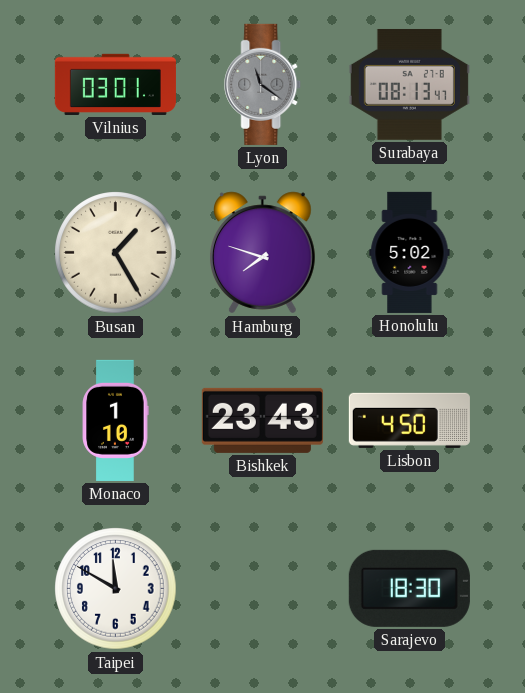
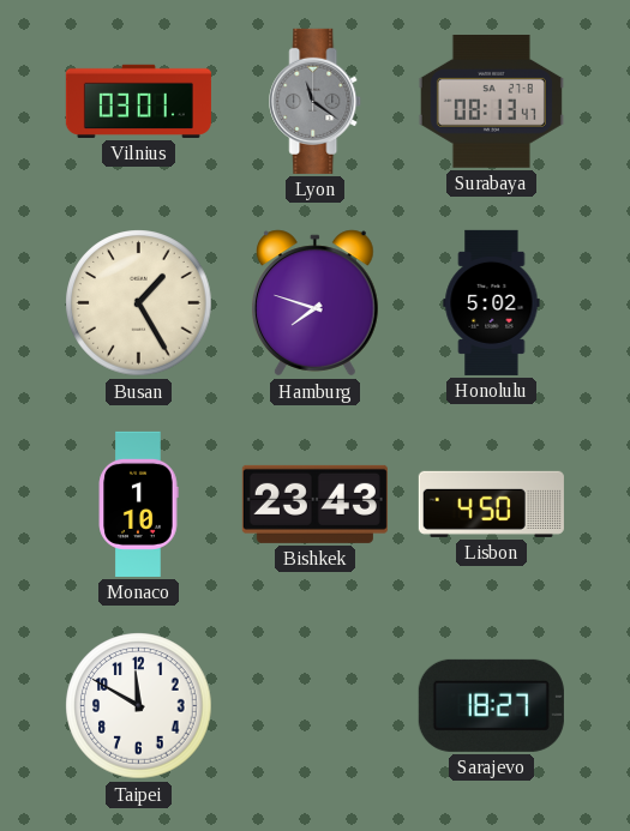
Sarajevo: 18:30 -> 18:27 (491, 705)
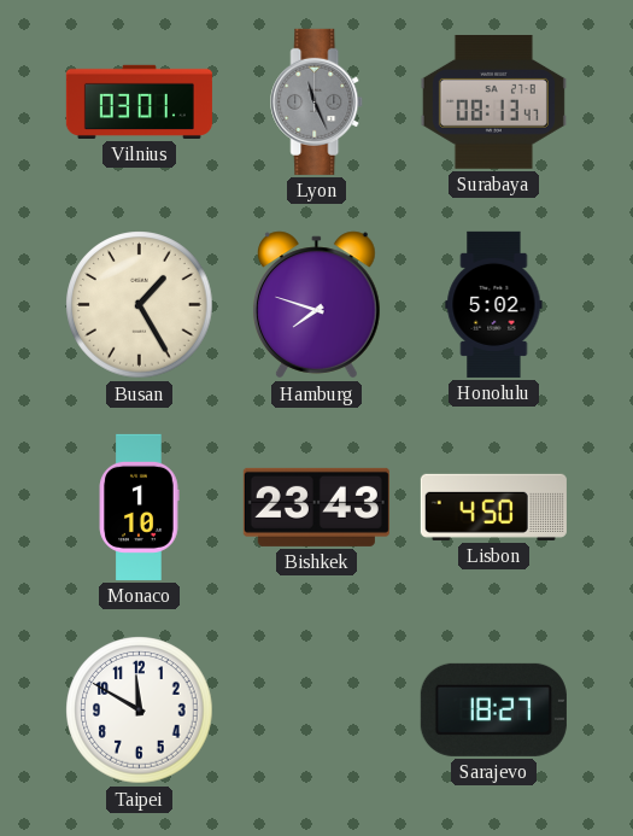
Lyon: 11:21 -> 11:26 (317, 101)
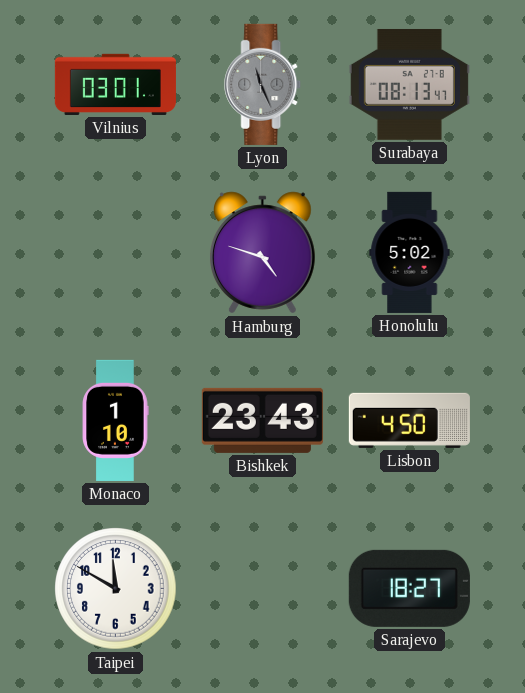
Busan: 1:25 -> none (140, 305)
Hamburg: 7:48 -> 4:48 (263, 253)
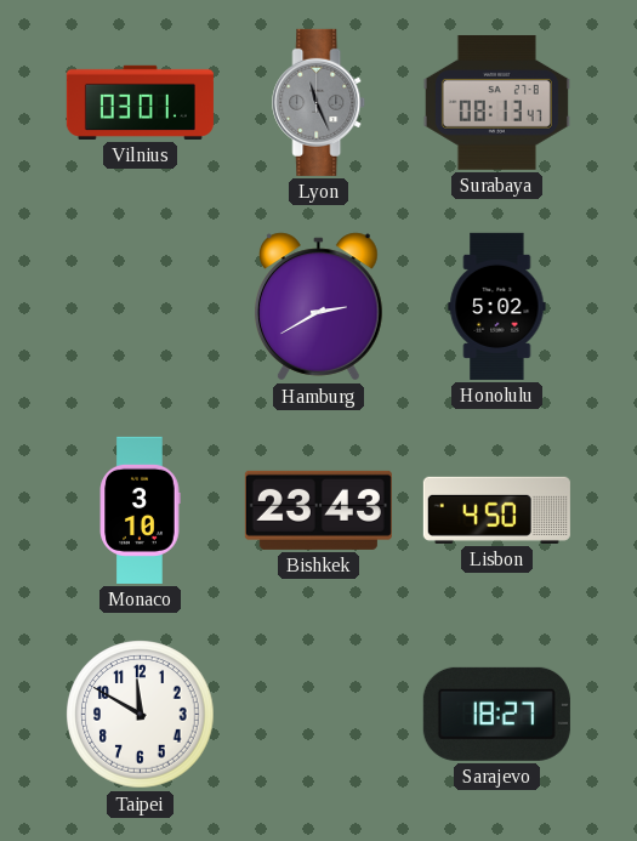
Hamburg: 4:48 -> 2:40 (319, 307)
Monaco: 1:10 -> 3:10 (140, 510)
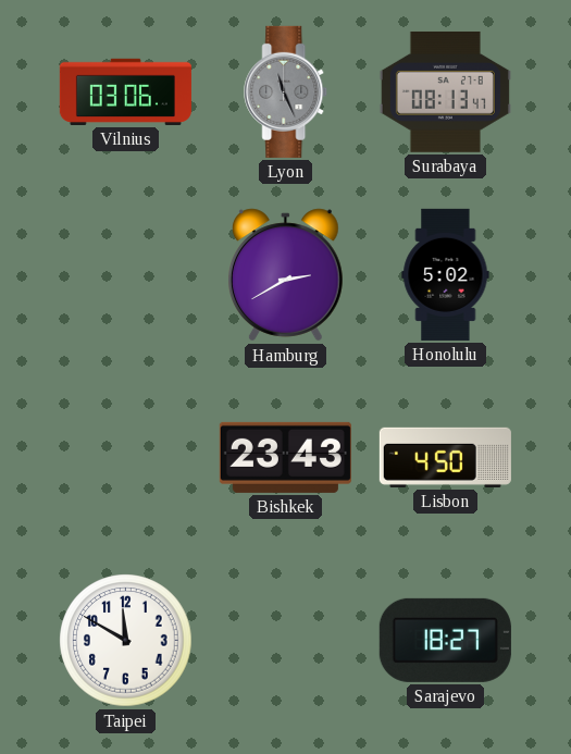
Vilnius: 03:01 -> 03:06 (125, 91)
Monaco: 3:10 -> none (140, 510)
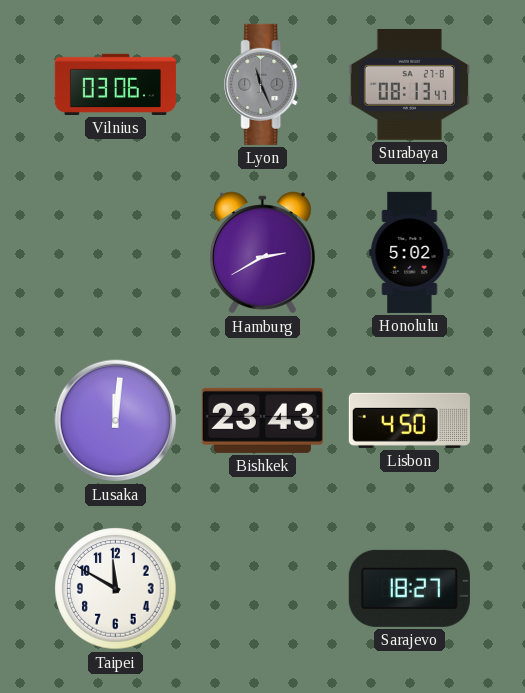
Lusaka: none -> 12:01 (116, 421)
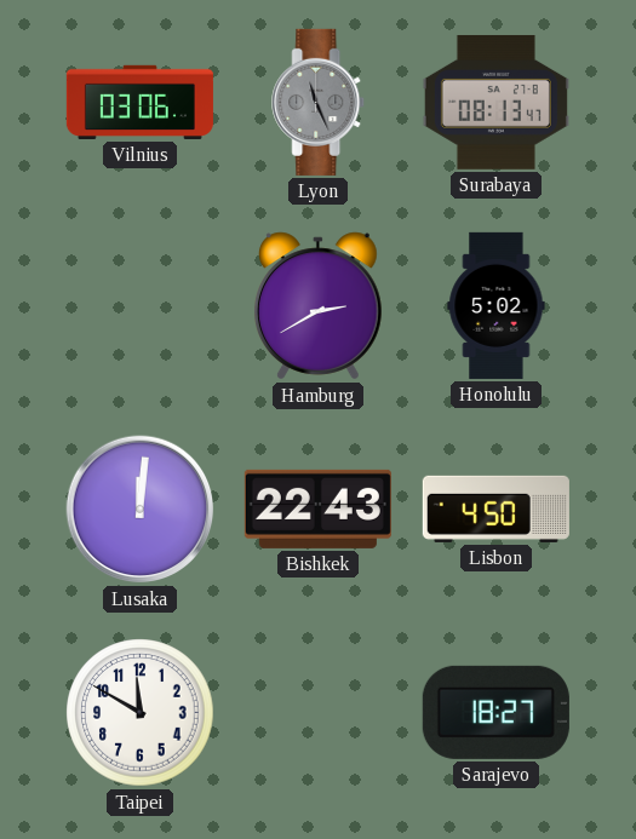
Bishkek: 23:43 -> 22:43 (317, 508)
